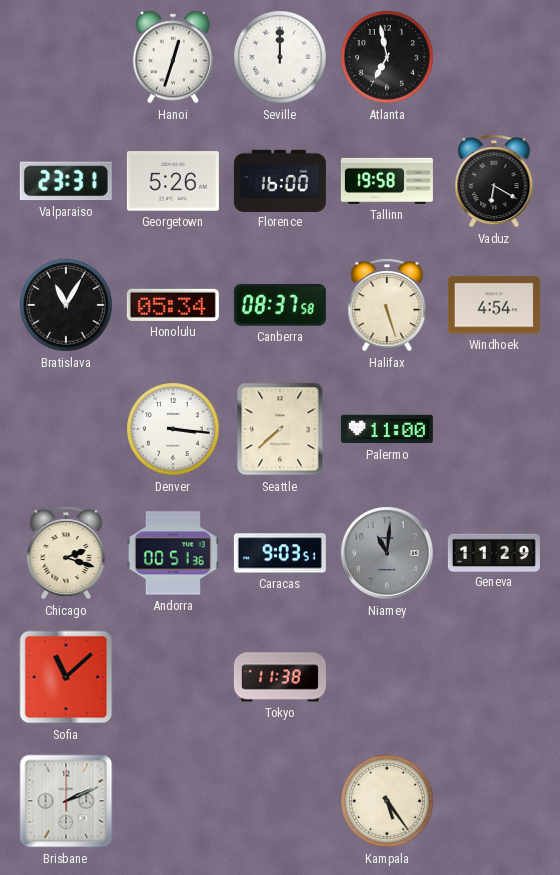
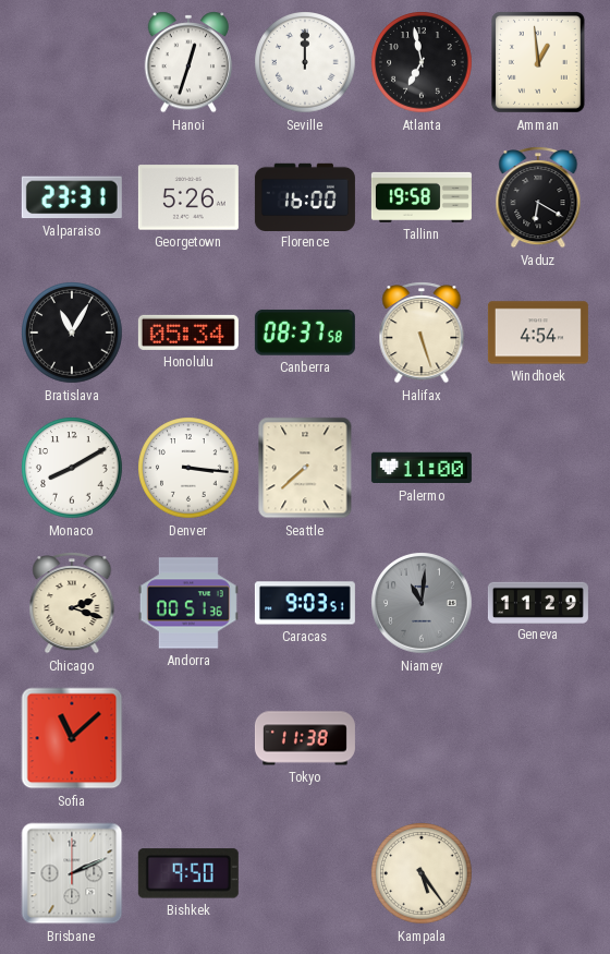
Amman: none -> 12:59 (539, 63)
Monaco: none -> 8:10 (72, 468)
Bishkek: none -> 9:50 (188, 873)
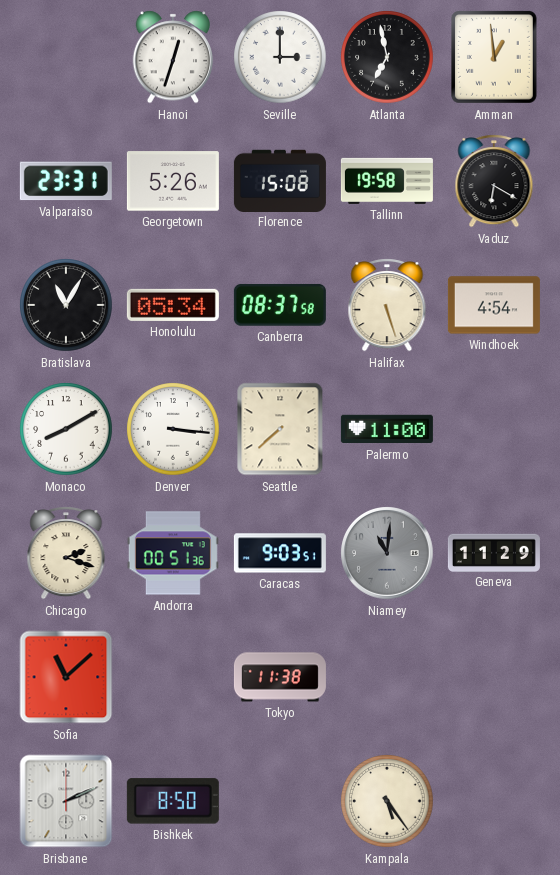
Seville: 12:00 -> 3:00 (280, 57)
Florence: 16:00 -> 15:08 (280, 180)
Bishkek: 9:50 -> 8:50 (173, 801)
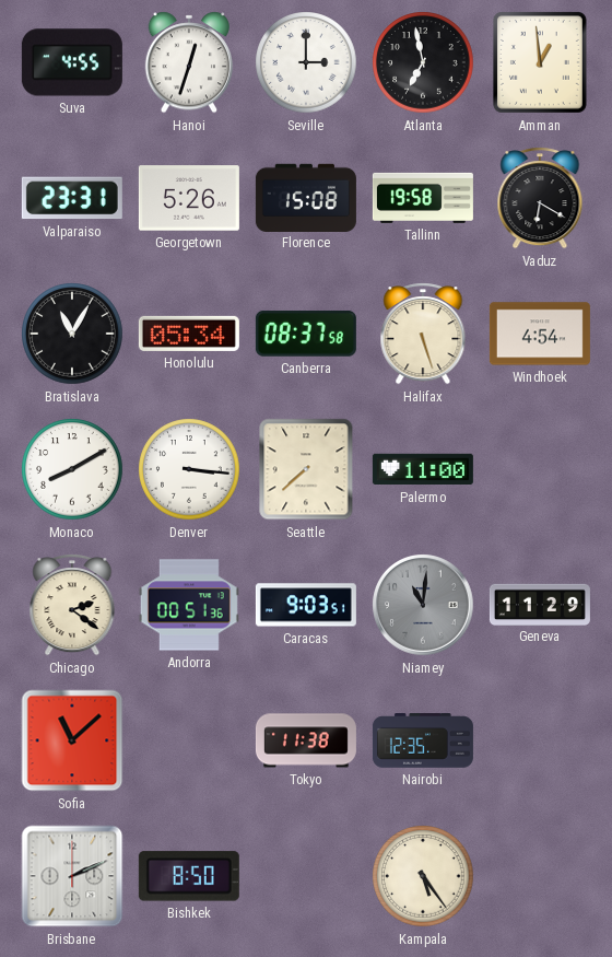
Suva: none -> 4:55 (72, 62)
Chicago: 2:18 -> 2:21 (72, 605)
Nairobi: none -> 12:35 (423, 742)
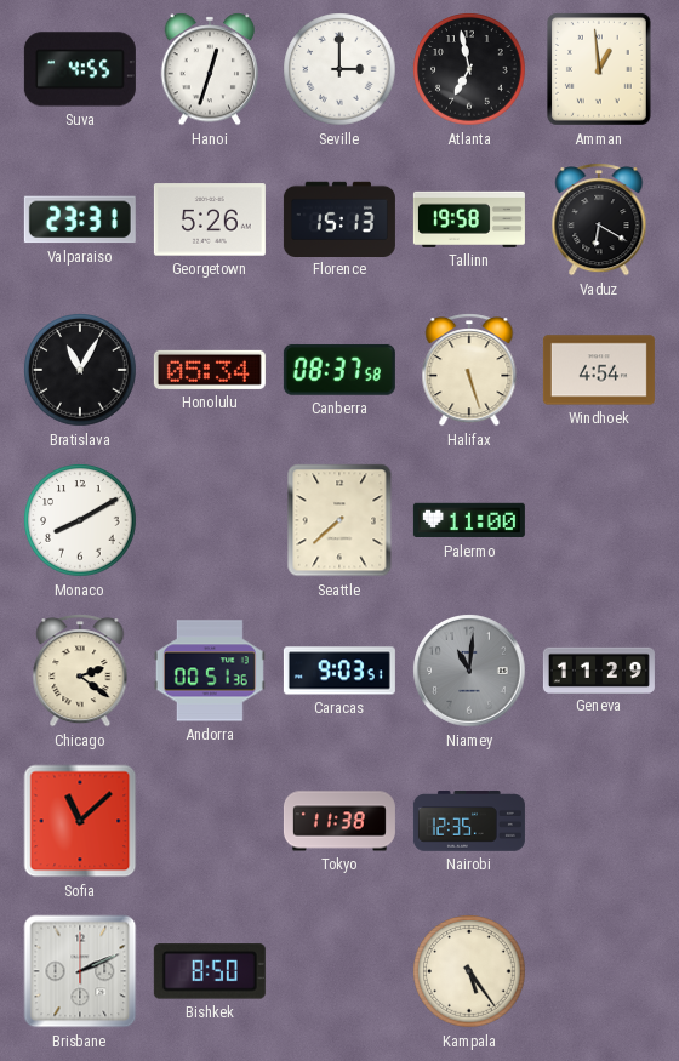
Florence: 15:08 -> 15:13 (339, 218)
Denver: 3:16 -> none (189, 469)
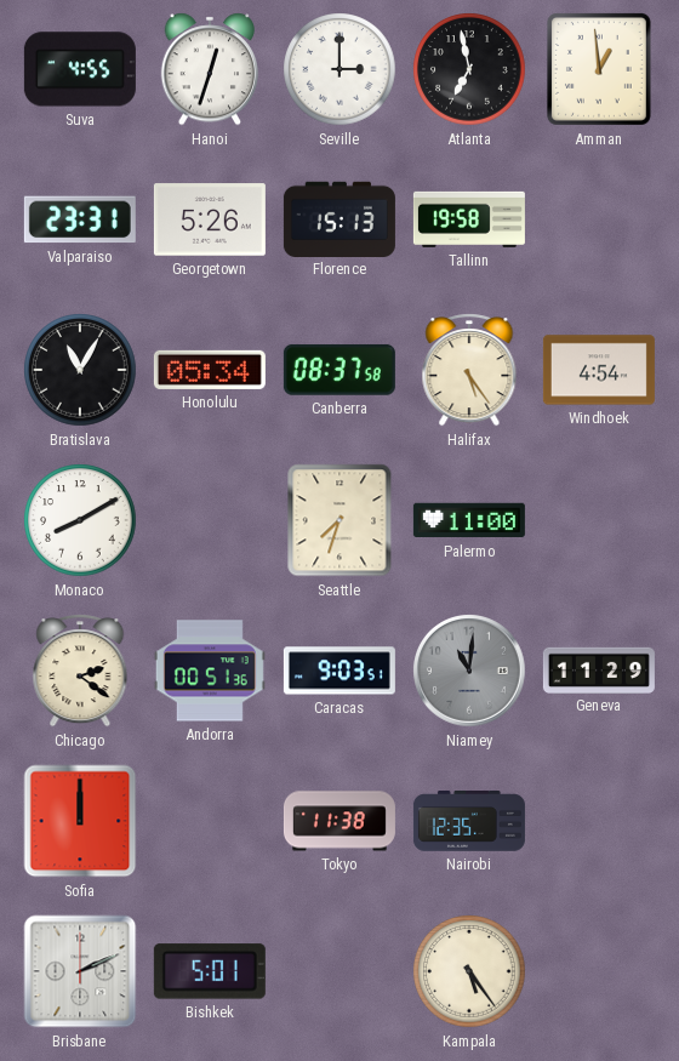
Vaduz: 6:20 -> none (599, 219)
Halifax: 5:27 -> 5:24 (469, 370)
Seattle: 7:38 -> 7:33 (339, 520)
Sofia: 11:08 -> 12:00 (80, 821)
Bishkek: 8:50 -> 5:01 (210, 971)
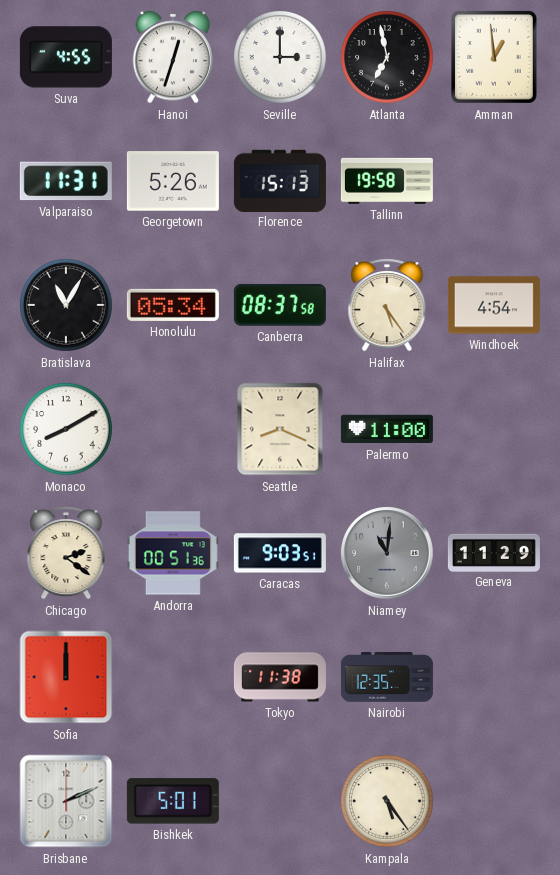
Valparaiso: 23:31 -> 11:31 (66, 181)
Seattle: 7:33 -> 8:19 (280, 429)
